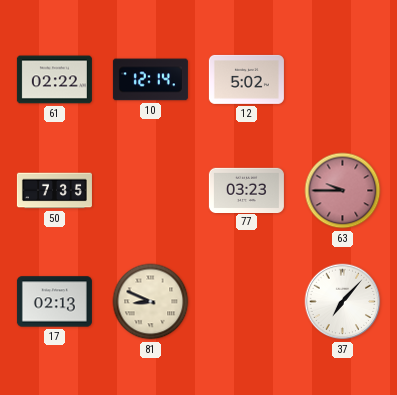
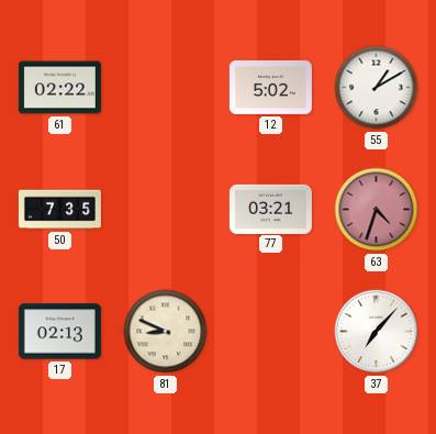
10: 12:14 -> none (150, 80)
55: none -> 1:10 (377, 88)
77: 03:23 -> 03:21 (270, 209)
63: 9:45 -> 4:33 (377, 210)
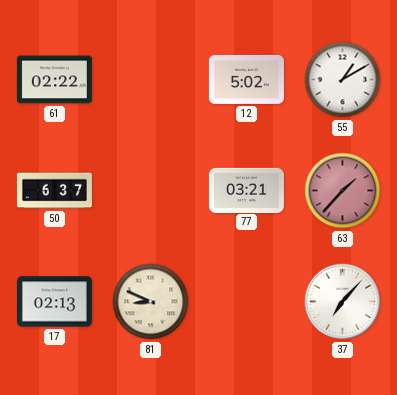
50: 7:35 -> 6:37 (54, 191)
63: 4:33 -> 1:37 (343, 191)
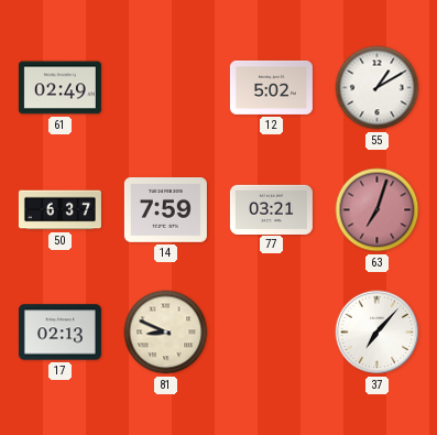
61: 02:22 -> 02:49 (59, 88)
14: none -> 7:59 (165, 210)
63: 1:37 -> 7:03 (378, 210)
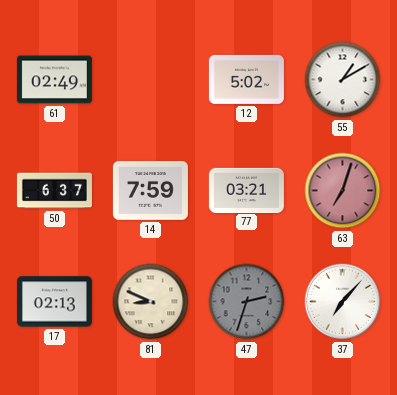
47: none -> 2:33 (247, 302)
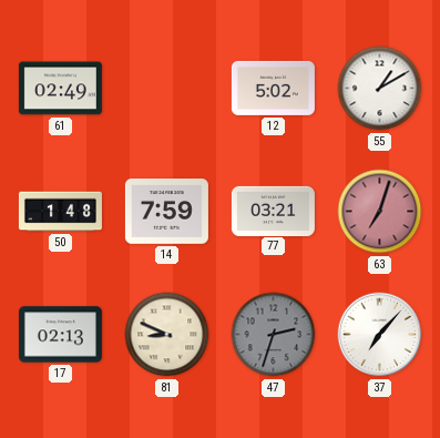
50: 6:37 -> 1:48 (60, 212)
